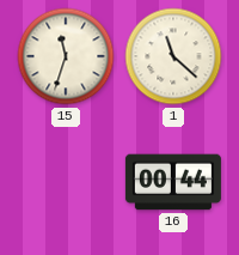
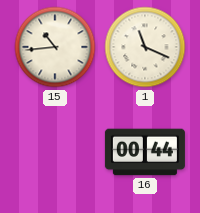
15: 11:33 -> 10:44 (55, 47)
1: 11:22 -> 11:19 (145, 47)
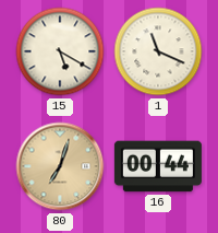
15: 10:44 -> 5:20 (60, 51)
80: none -> 7:03 (60, 166)
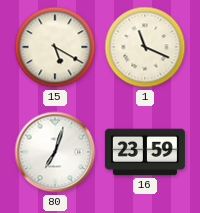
80 dial: champagne -> white (55, 152)
16: 00:44 -> 23:59 (145, 152)
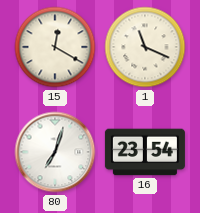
15: 5:20 -> 12:20 (55, 47)
16: 23:59 -> 23:54 (145, 152)
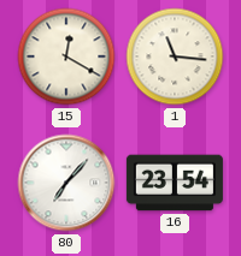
1: 11:19 -> 11:16 (175, 56)
80: 7:03 -> 7:07 (66, 183)
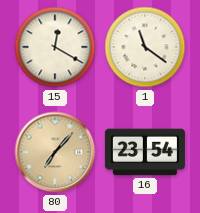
1: 11:16 -> 11:21 (145, 47)
80 dial: white -> champagne (55, 152)
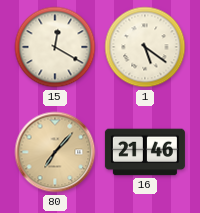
1: 11:21 -> 5:21 (145, 47)
16: 23:54 -> 21:46 (145, 152)
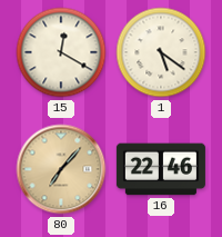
16: 21:46 -> 22:46 (161, 169)
